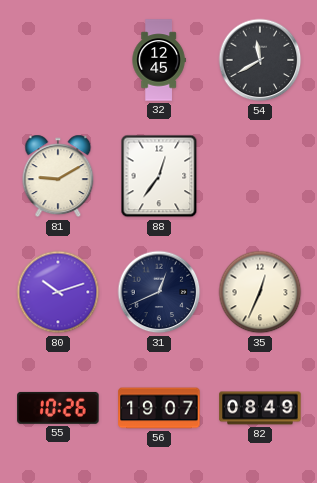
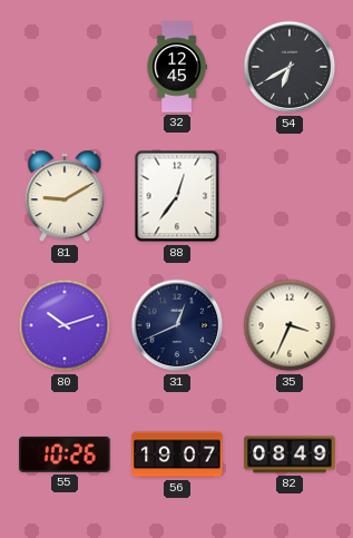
54: 11:40 -> 6:40 (290, 67)
35: 12:34 -> 3:34 (290, 325)
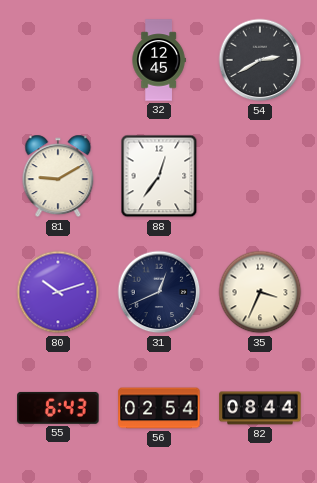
54: 6:40 -> 2:40 (260, 60)
55: 10:26 -> 6:43 (58, 408)
56: 19:07 -> 02:54 (159, 408)
82: 08:49 -> 08:44 (260, 408)
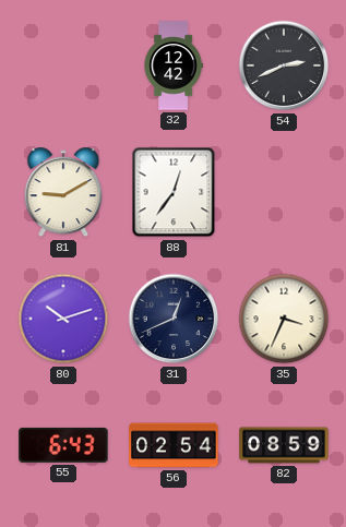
32: 12:45 -> 12:42 (174, 65)
54: 2:40 -> 2:41 (284, 65)
82: 08:44 -> 08:59 (284, 445)
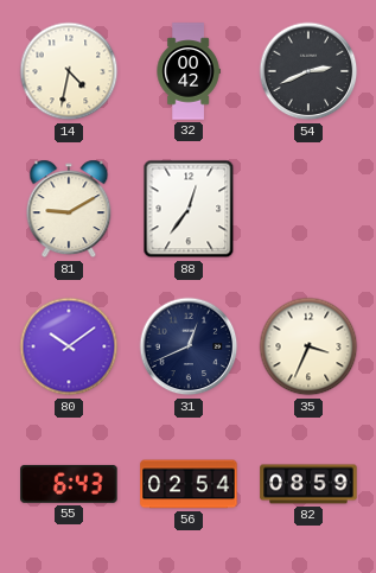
14: none -> 4:32 (69, 71)
32: 12:42 -> 00:42 (189, 71)
80: 10:12 -> 10:09 (69, 346)
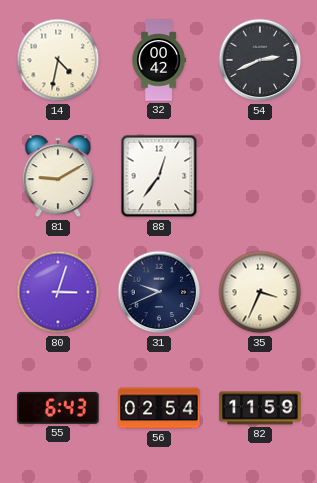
80: 10:09 -> 3:03 (58, 292)
31: 12:41 -> 9:41 (159, 292)
82: 08:59 -> 11:59 (260, 408)
